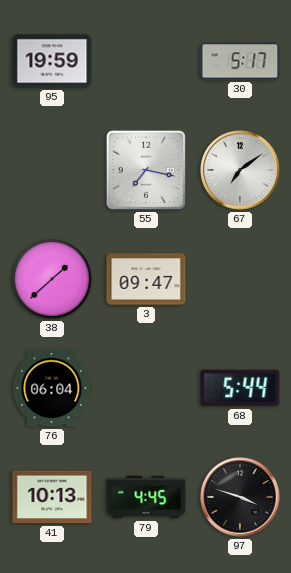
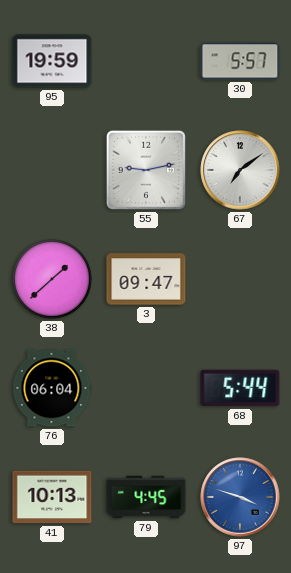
30: 5:17 -> 5:57 (240, 61)
55: 7:17 -> 9:13 (146, 170)
97 dial: black -> blue (240, 497)
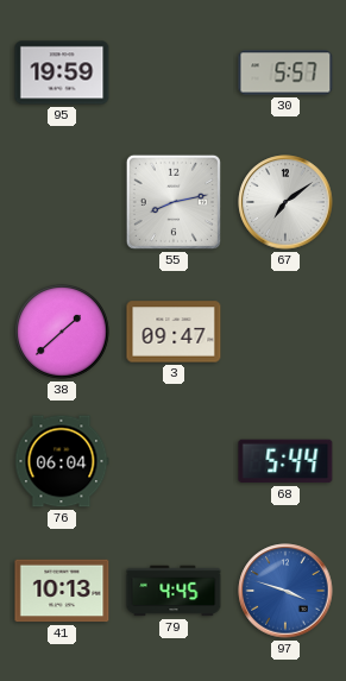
55: 9:13 -> 8:13 (174, 202)
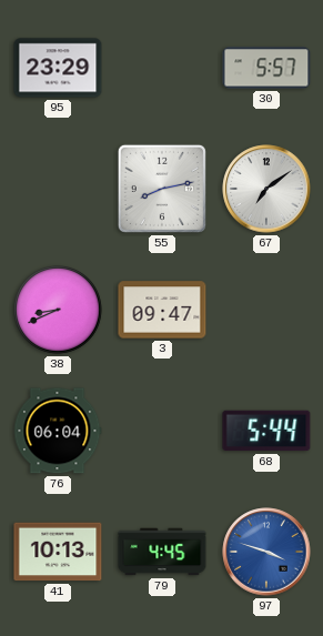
95: 19:59 -> 23:29 (58, 68)
38: 1:38 -> 8:41 (59, 311)
